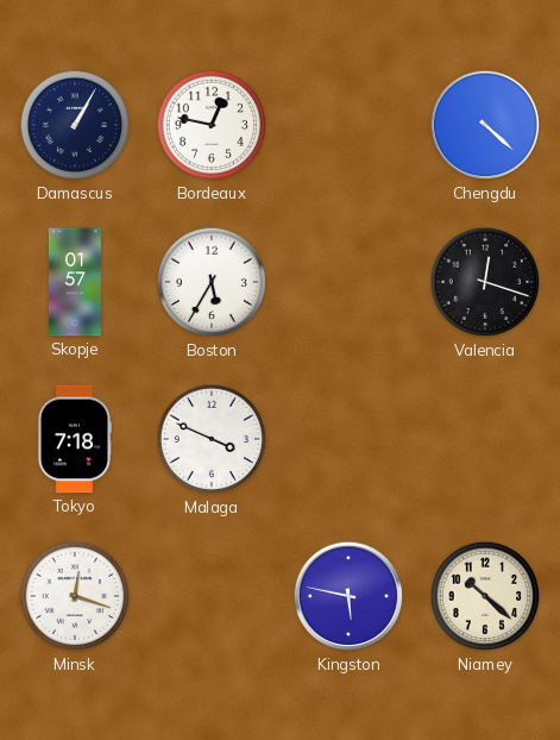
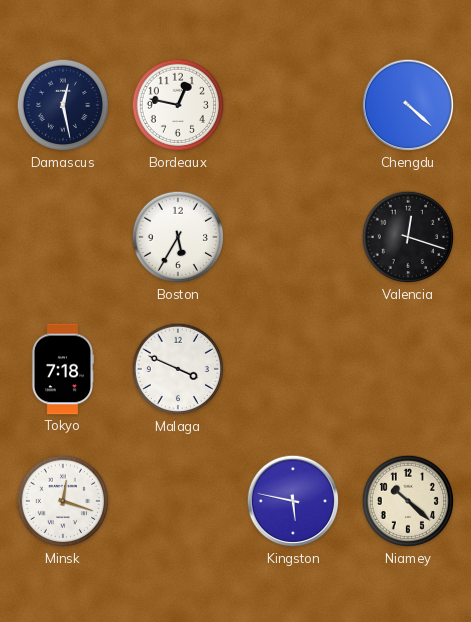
Damascus: 1:05 -> 12:28 (63, 105)
Skopje: 01:57 -> none (75, 282)
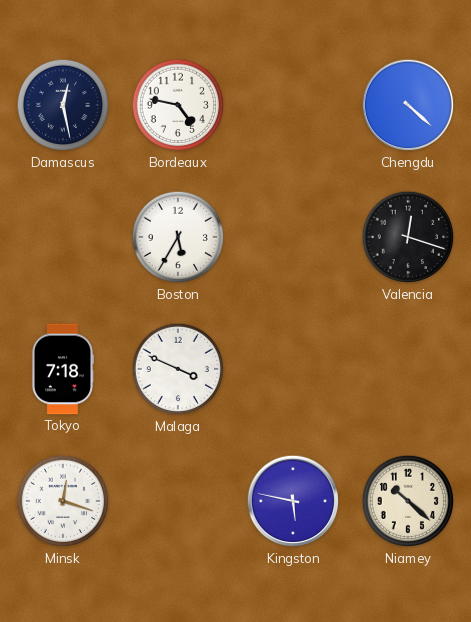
Bordeaux: 12:47 -> 4:47 (178, 105)
